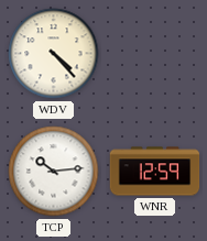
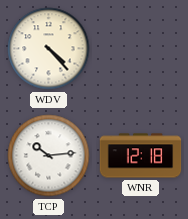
WNR: 12:59 -> 12:18 (141, 156)
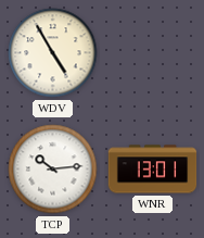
WDV: 4:23 -> 4:55 (53, 53)
WNR: 12:18 -> 13:01 (153, 170)
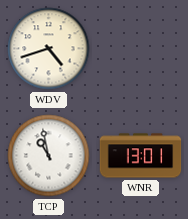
WDV: 4:55 -> 4:42 (49, 49)
TCP: 10:14 -> 10:58 (49, 156)
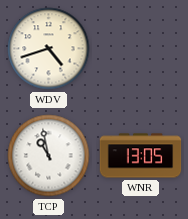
WNR: 13:01 -> 13:05 (141, 156)
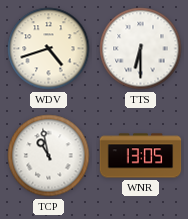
TTS: none -> 6:30 (141, 49)
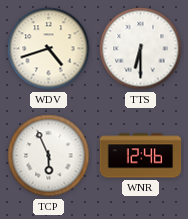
TCP: 10:58 -> 5:56 (49, 156)
WNR: 13:05 -> 12:46 (141, 156)
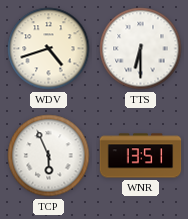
WNR: 12:46 -> 13:51 (141, 156)
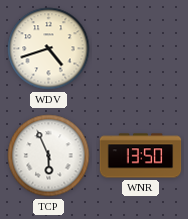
TTS: 6:30 -> none (141, 49)
WNR: 13:51 -> 13:50 (141, 156)
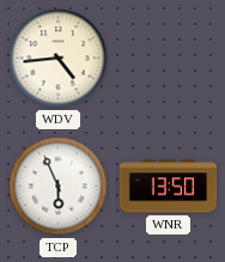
WDV: 4:42 -> 4:44 (59, 59)
